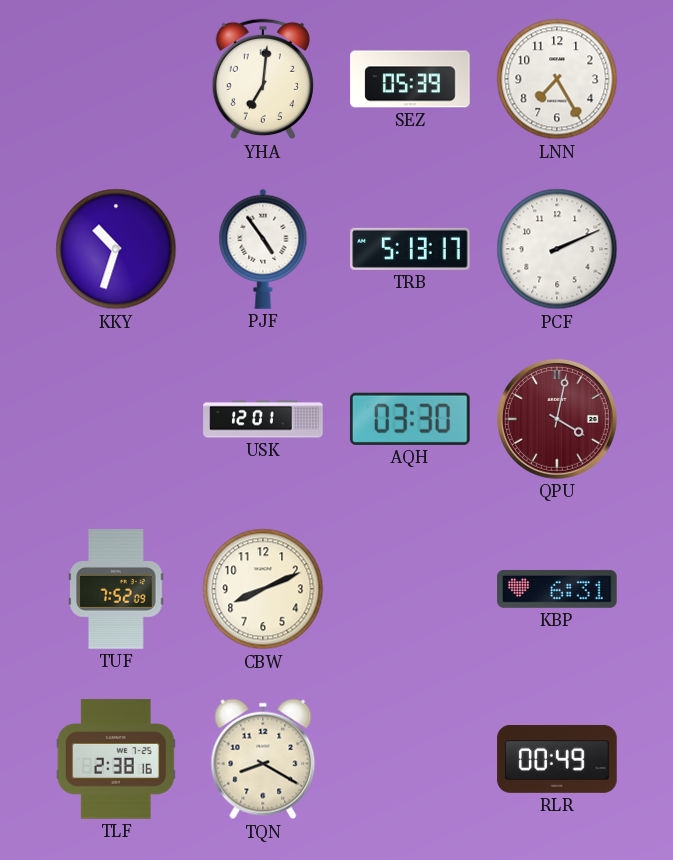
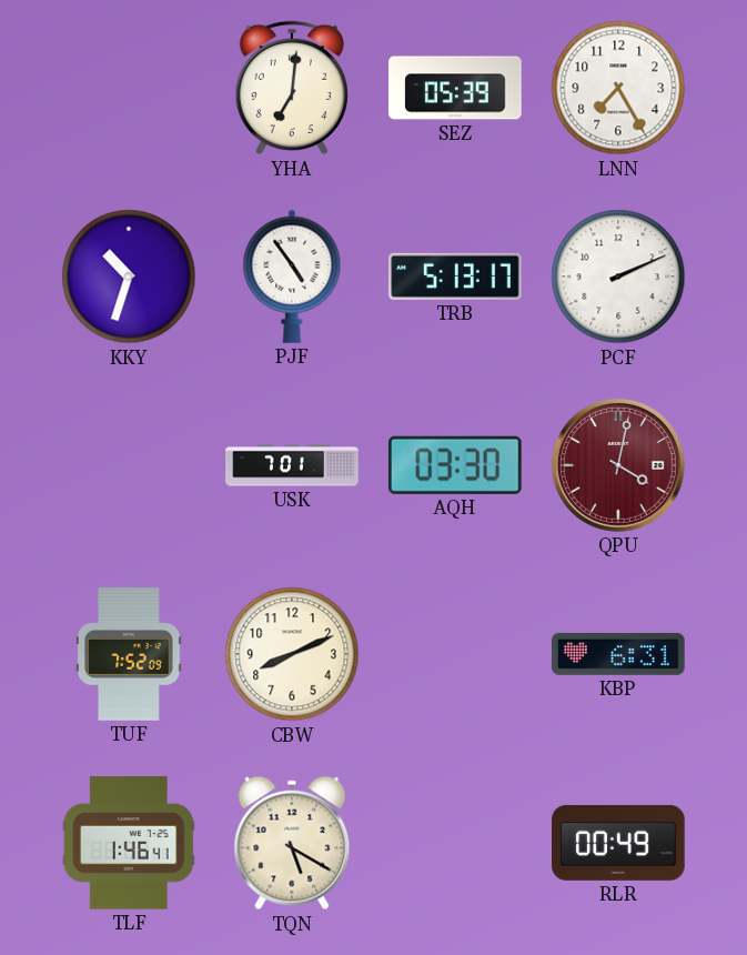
USK: 12:01 -> 7:01 (292, 465)
TLF: 2:38 -> 1:46 (129, 843)
TQN: 8:20 -> 5:20 (292, 843)
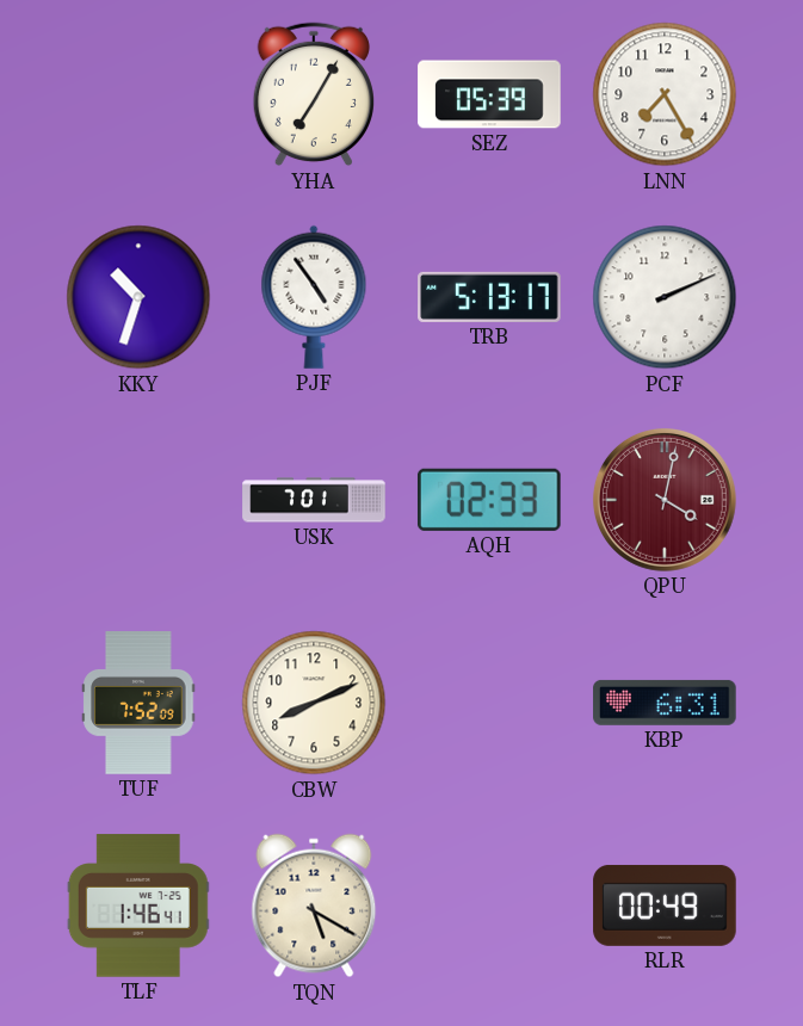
YHA: 7:01 -> 7:05 (314, 94)
AQH: 03:30 -> 02:33 (489, 500)
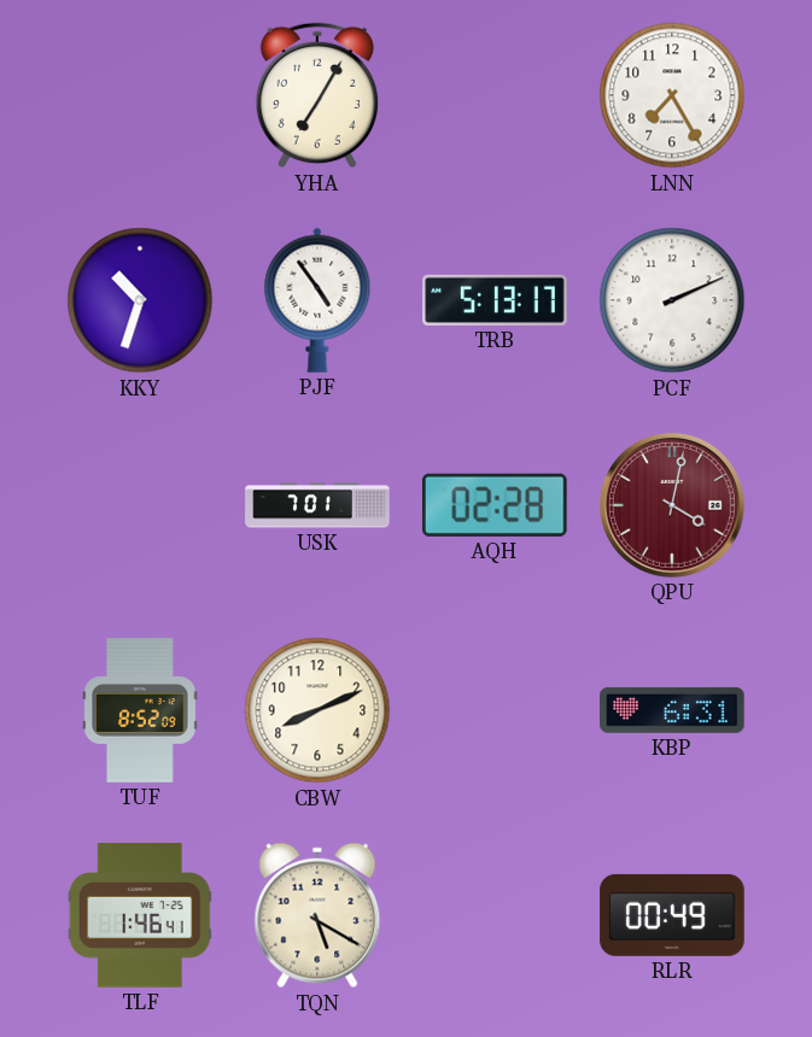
SEZ: 05:39 -> none (489, 94)
AQH: 02:33 -> 02:28 (495, 505)
TUF: 7:52 -> 8:52 (140, 710)
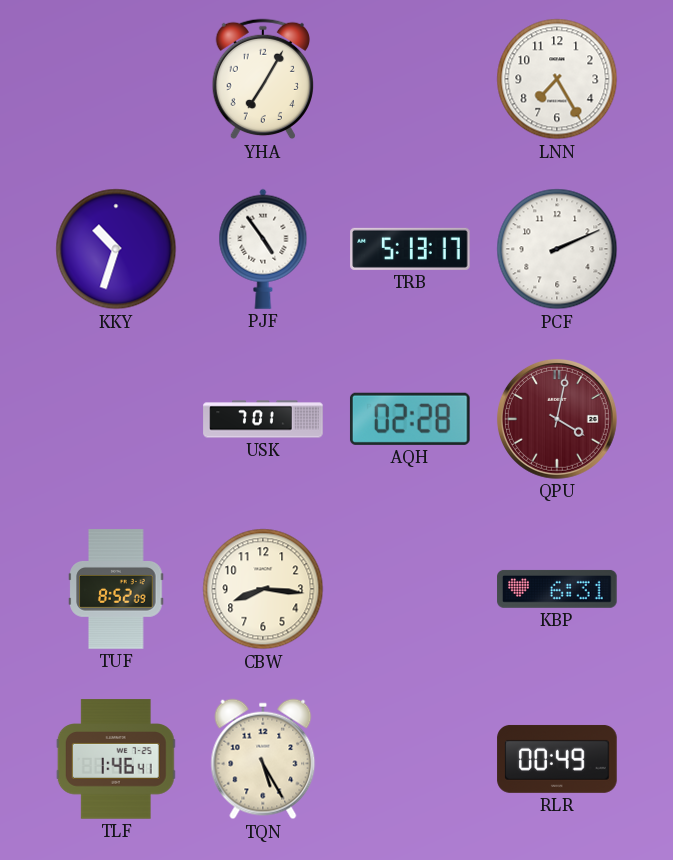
CBW: 8:11 -> 8:16 (263, 589)
TQN: 5:20 -> 5:25 (263, 759)
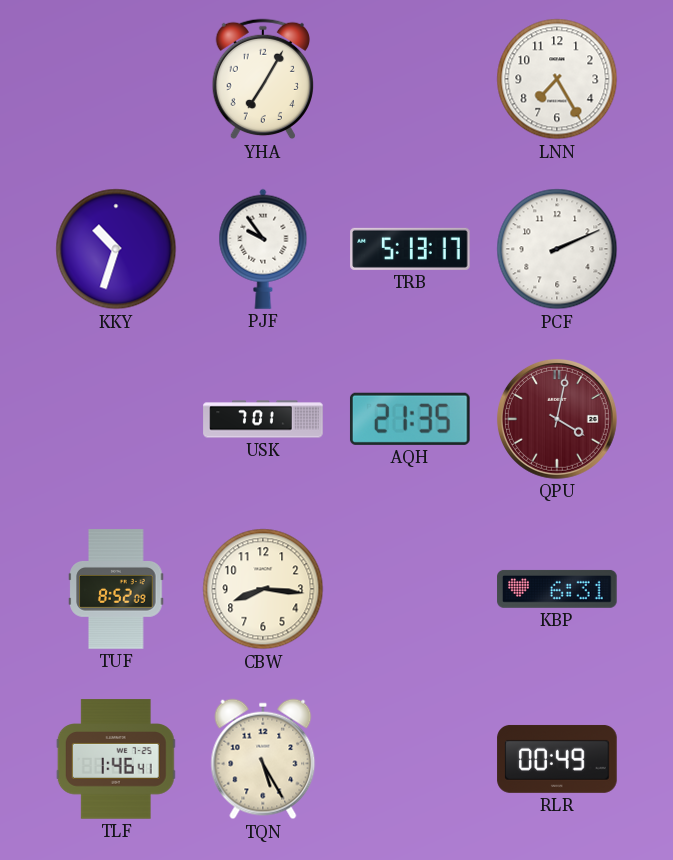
PJF: 4:54 -> 9:54 (263, 249)
AQH: 02:28 -> 21:35 (410, 419)
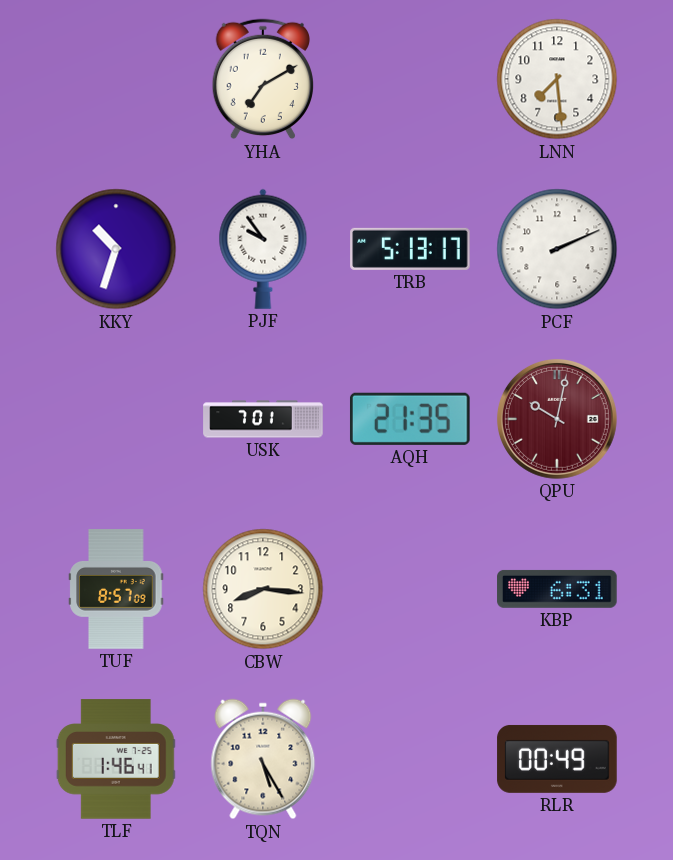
YHA: 7:05 -> 7:10 (263, 79)
LNN: 7:25 -> 7:29 (557, 79)
QPU: 4:02 -> 10:02 (557, 419)
TUF: 8:52 -> 8:57 (116, 589)
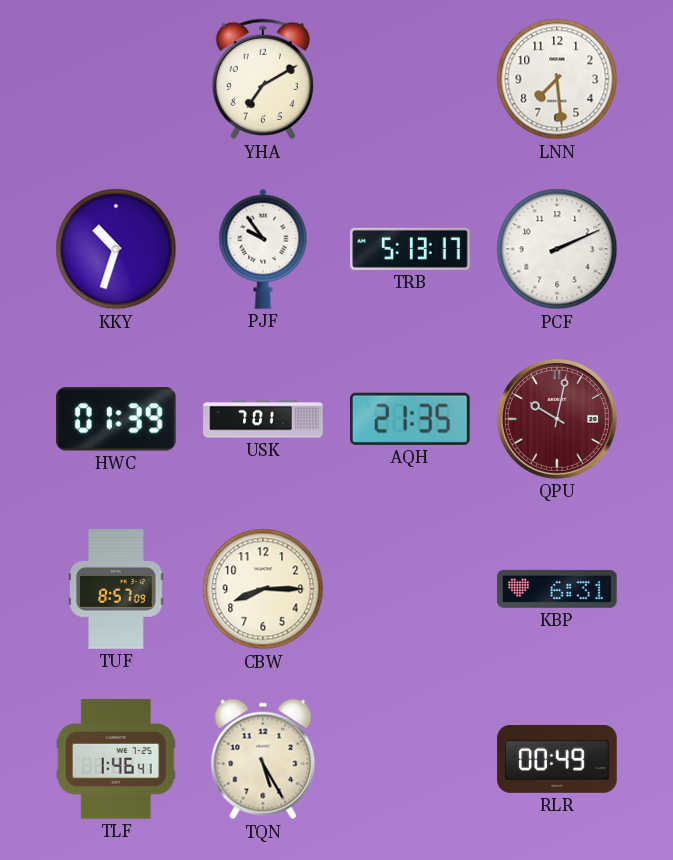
HWC: none -> 01:39 (116, 419)
CBW: 8:16 -> 8:15 (263, 589)
